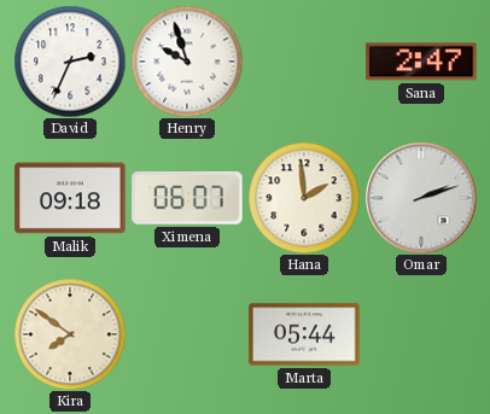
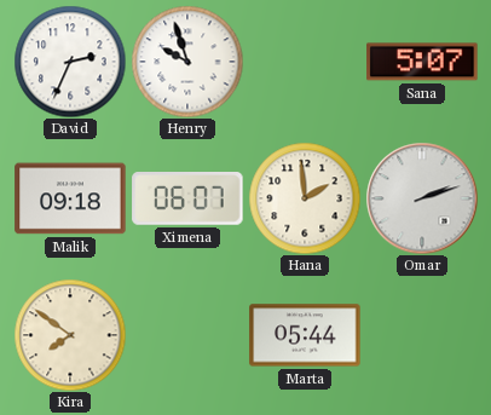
Sana: 2:47 -> 5:07 (422, 62)
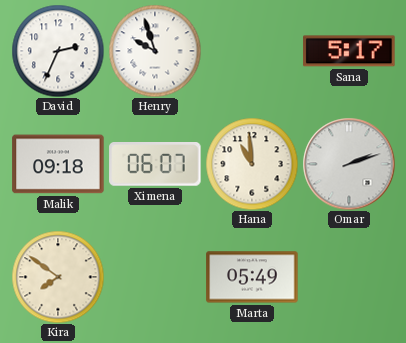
Sana: 5:07 -> 5:17 (349, 51)
Hana: 1:59 -> 10:59 (252, 164)
Marta: 05:44 -> 05:49 (252, 277)
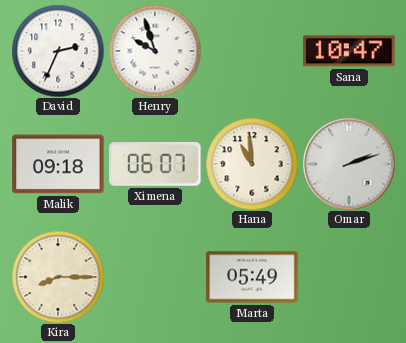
Sana: 5:17 -> 10:47 (349, 51)
Kira: 7:51 -> 8:15 (58, 277)
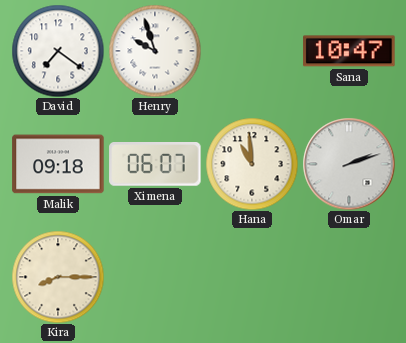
David: 2:34 -> 7:21 (58, 51)
Marta: 05:49 -> none (252, 277)
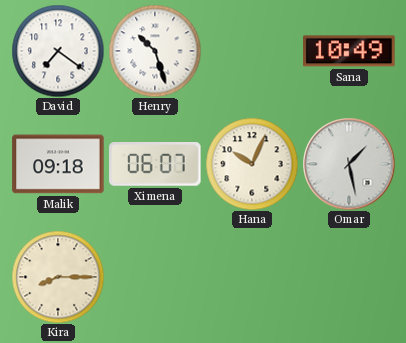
Henry: 9:57 -> 10:27 (155, 51)
Sana: 10:47 -> 10:49 (349, 51)
Hana: 10:59 -> 10:04 (252, 164)
Omar: 2:12 -> 1:28 (349, 164)
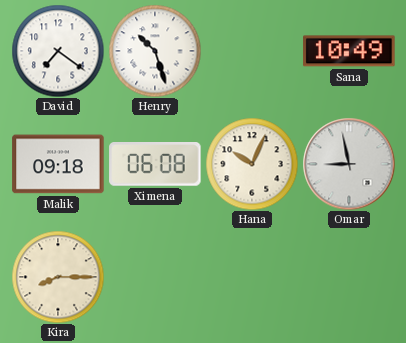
Ximena: 06:07 -> 06:08 (155, 165)
Omar: 1:28 -> 8:58 (349, 164)
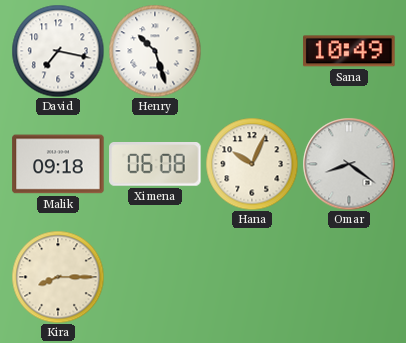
David: 7:21 -> 7:17 (58, 51)
Omar: 8:58 -> 8:21 (349, 164)
